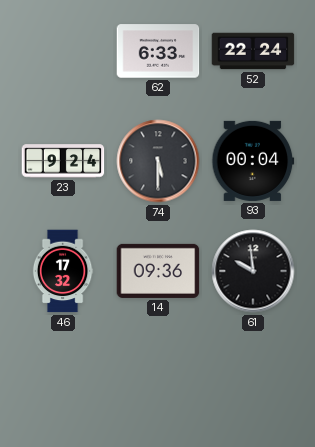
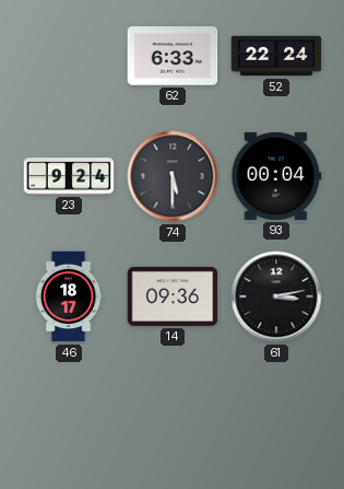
46: 17:32 -> 18:17 (69, 296)
61: 9:59 -> 3:13 (276, 296)
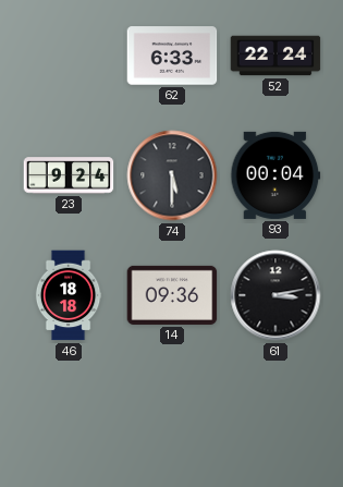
46: 18:17 -> 18:18 (69, 295)
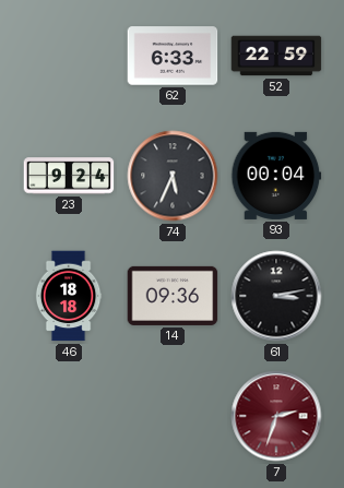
52: 22:24 -> 22:59 (276, 56)
74: 5:30 -> 5:34 (173, 176)
7: none -> 2:33 (276, 416)
